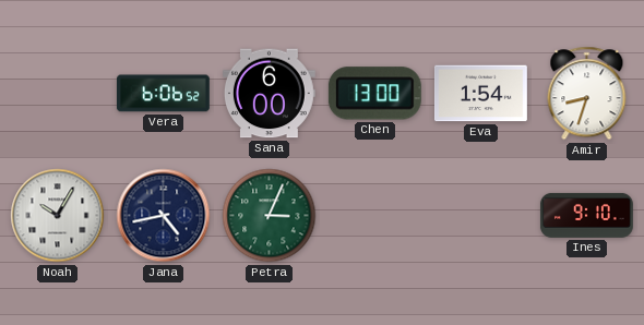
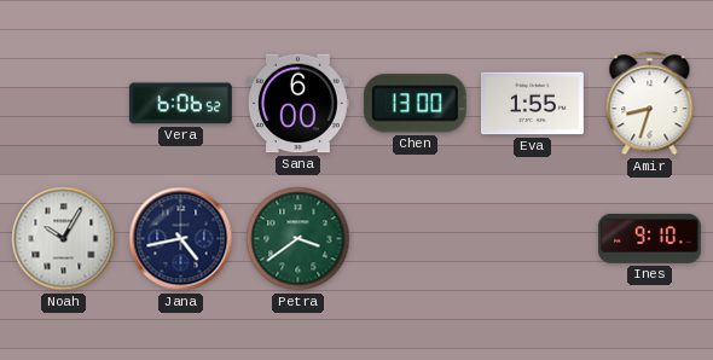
Eva: 1:54 -> 1:55 (532, 104)
Petra: 3:04 -> 3:39 (298, 239)
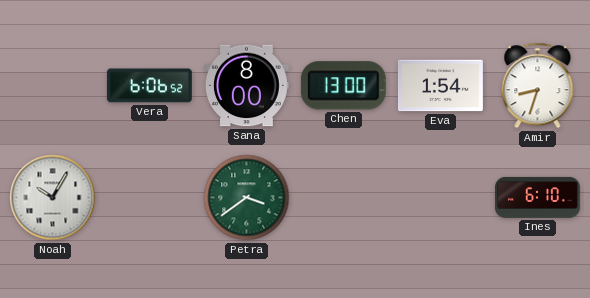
Sana: 6:00 -> 8:00 (246, 86)
Eva: 1:55 -> 1:54 (440, 86)
Jana: 4:43 -> none (181, 239)
Ines: 9:10 -> 6:10 (538, 197)
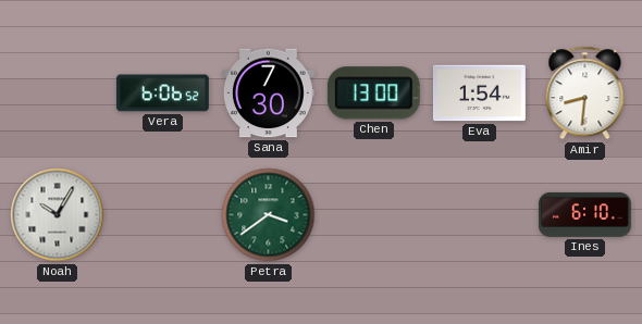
Sana: 8:00 -> 7:30 (268, 94)
Amir: 8:33 -> 8:31 (585, 94)
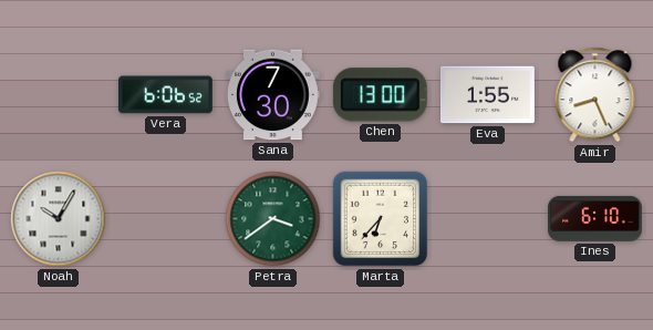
Eva: 1:54 -> 1:55 (487, 95)
Amir: 8:31 -> 8:26 (595, 95)
Marta: none -> 6:37 (381, 219)
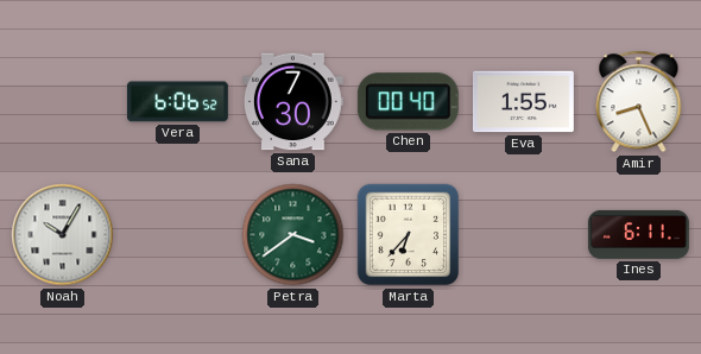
Chen: 13:00 -> 00:40 (408, 102)
Ines: 6:10 -> 6:11 (639, 234)
